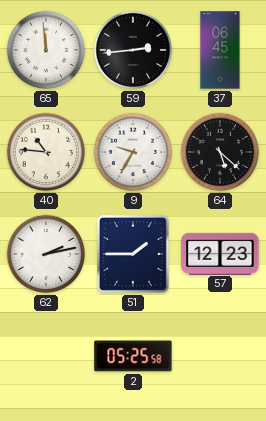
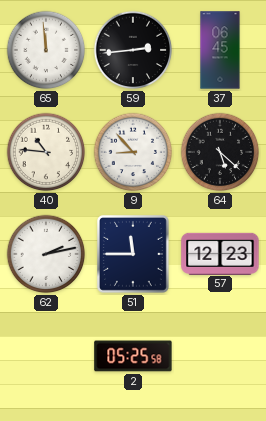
9: 9:35 -> 8:53 (133, 152)
51: 1:45 -> 11:45 (134, 255)
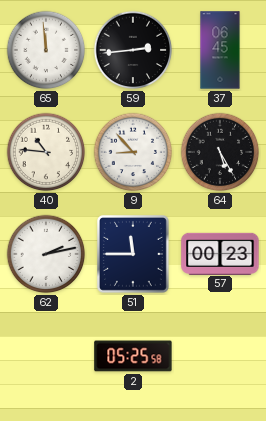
64: 5:22 -> 5:25 (220, 152)
57: 12:23 -> 00:23 (220, 253)
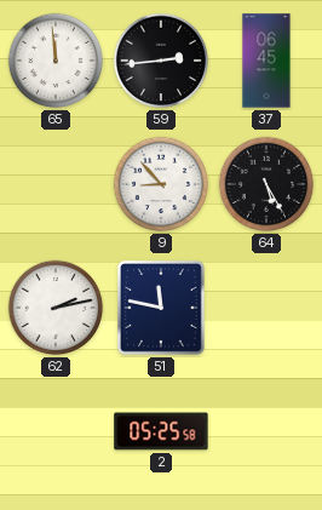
40: 10:46 -> none (46, 152)
51: 11:45 -> 11:47 (162, 309)
57: 00:23 -> none (220, 253)
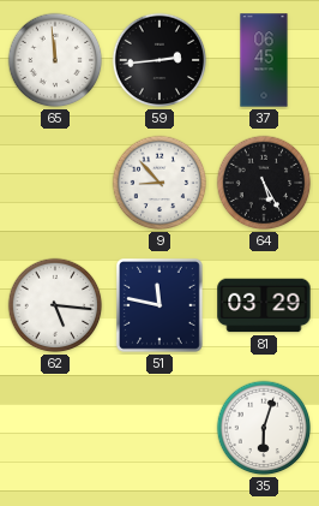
62: 2:13 -> 5:16 (55, 305)
81: none -> 03:29 (264, 305)
2: 05:25 -> none (161, 431)
35: none -> 6:03 (264, 428)
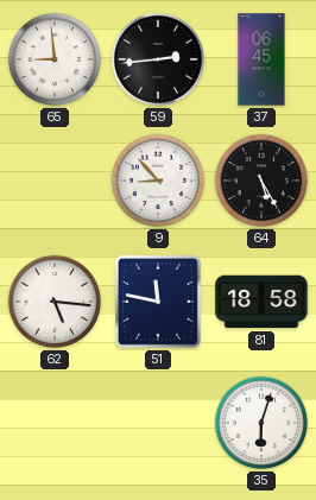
65: 11:59 -> 8:59 (55, 59)
81: 03:29 -> 18:58 (261, 302)
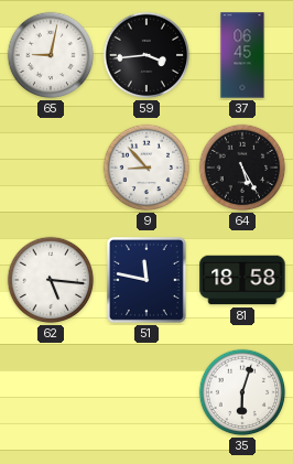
65: 8:59 -> 9:02 (51, 55)
59: 2:44 -> 3:44 (146, 55)
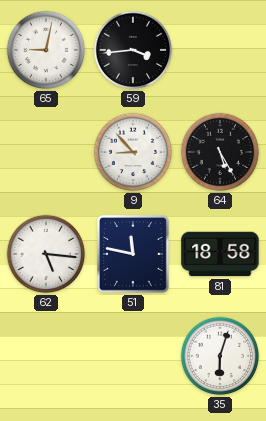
37: 06:45 -> none (242, 55)
